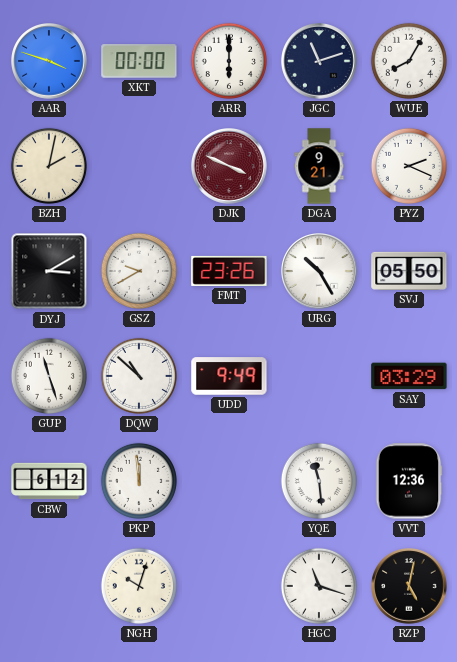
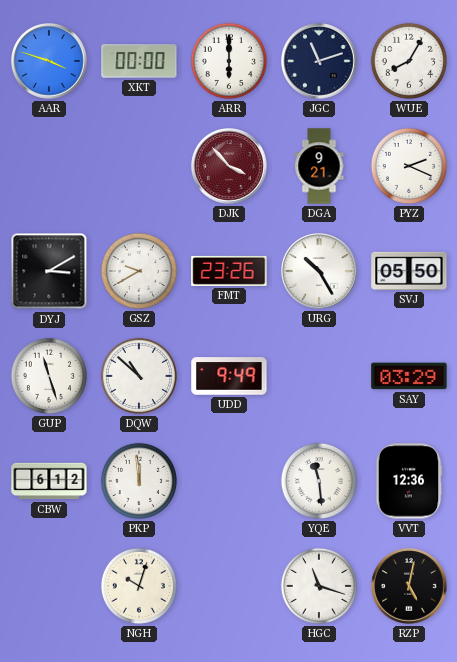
BZH: 2:02 -> none (49, 166)
DJK: 3:49 -> 3:53 (230, 167)
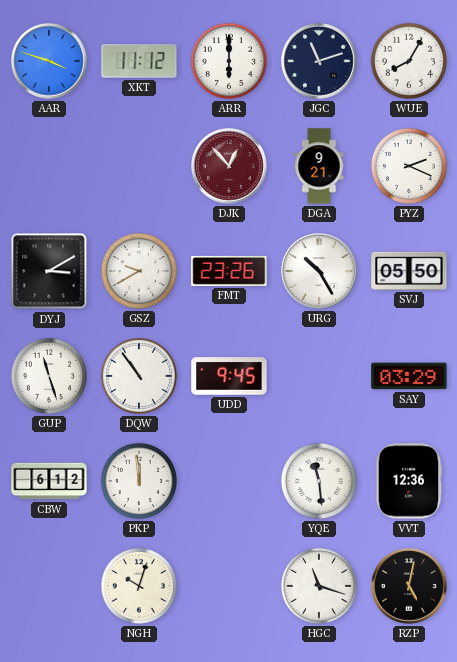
XKT: 00:00 -> 11:12 (139, 61)
DJK: 3:53 -> 12:53 (230, 167)
DQW: 10:52 -> 10:54 (139, 376)
UDD: 9:49 -> 9:45 (229, 376)
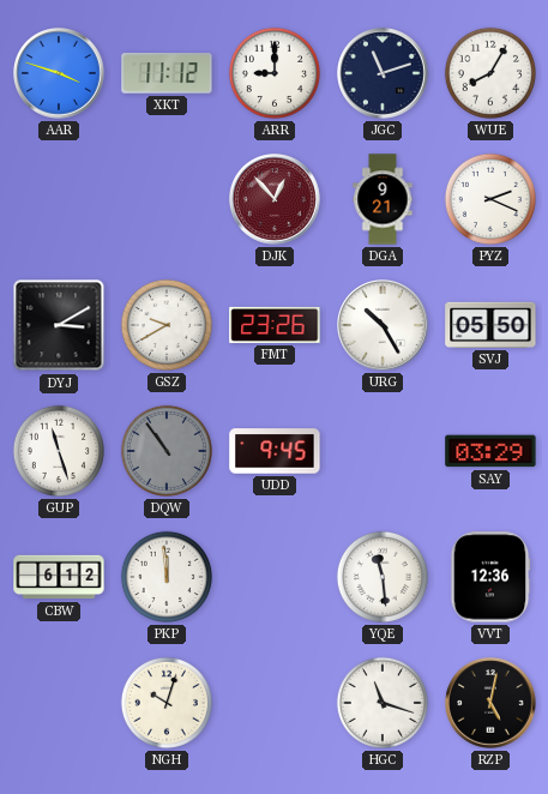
ARR: 6:00 -> 9:00 (275, 73)
DQW dial: white -> grey (167, 451)
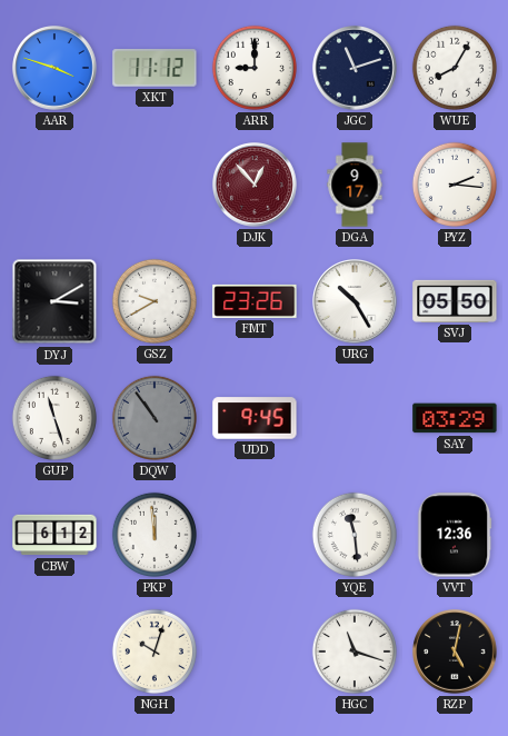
DGA: 9:21 -> 9:17 (355, 185)
PYZ: 2:19 -> 2:16 (455, 185)
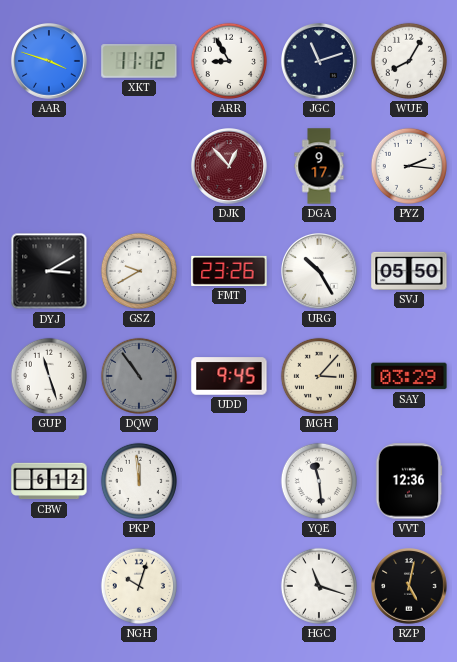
ARR: 9:00 -> 8:55 (229, 61)
MGH: none -> 3:07 (319, 376)
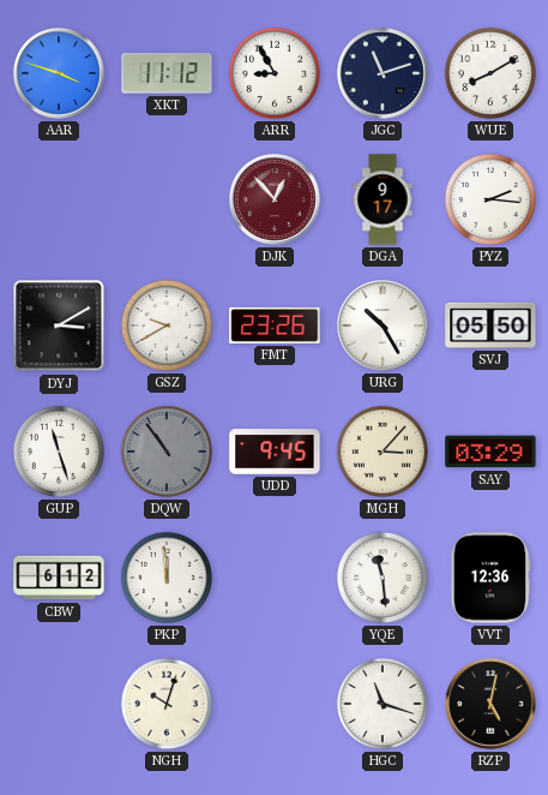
WUE: 8:05 -> 8:10 (490, 73)
